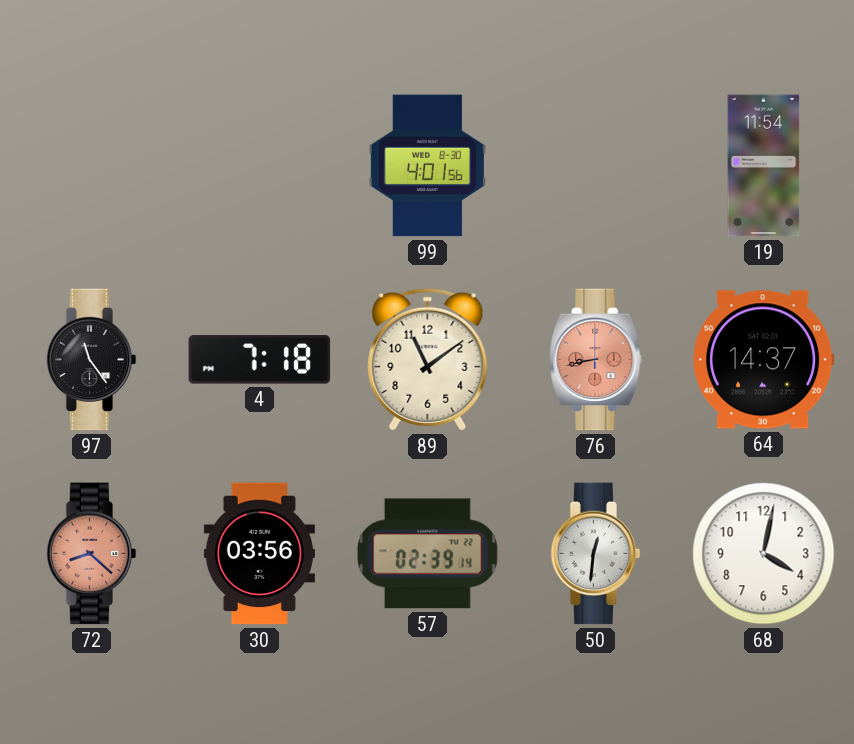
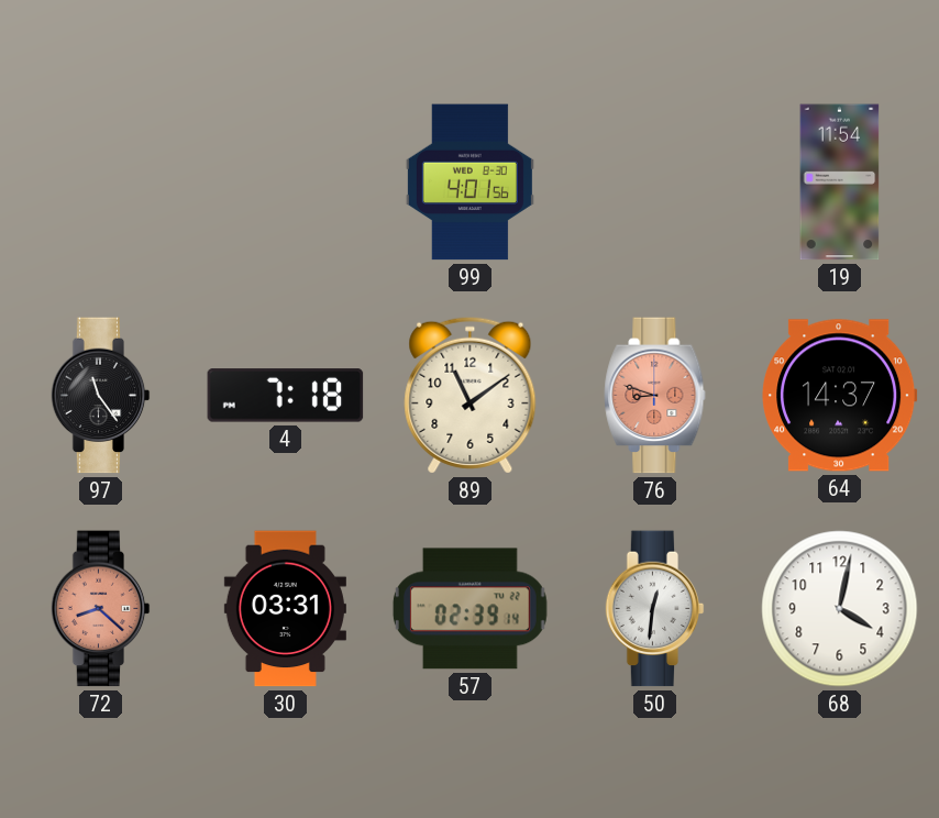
76: 8:43 -> 8:48 (655, 396)
30: 03:56 -> 03:31 (285, 609)
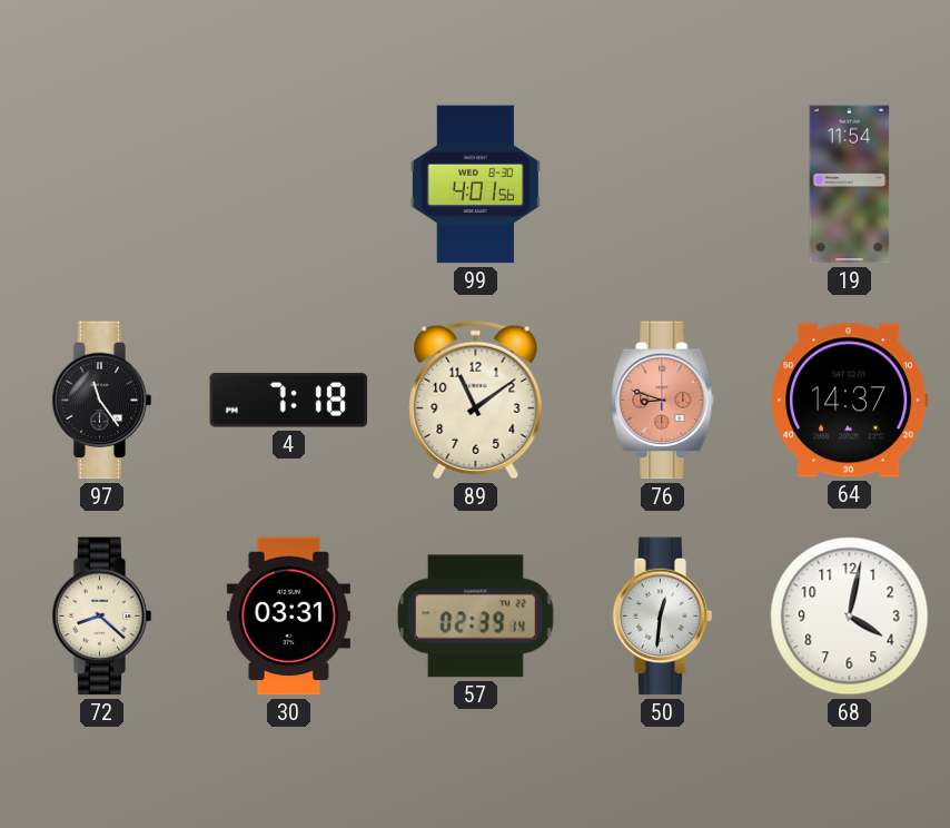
72 dial: salmon -> cream (102, 617)
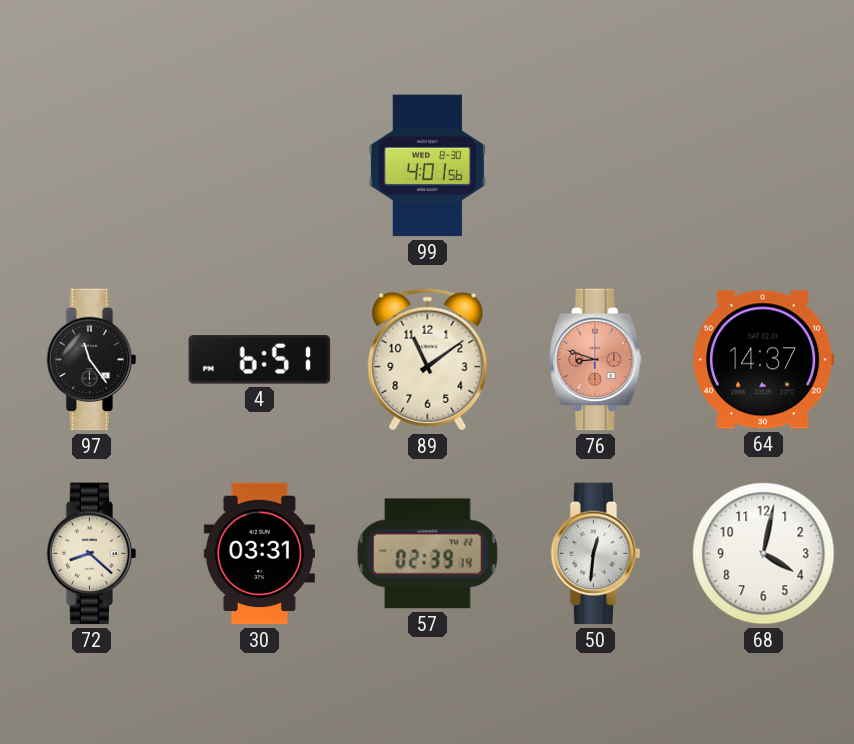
19: 11:54 -> none (850, 185)
4: 7:18 -> 6:51 (260, 360)
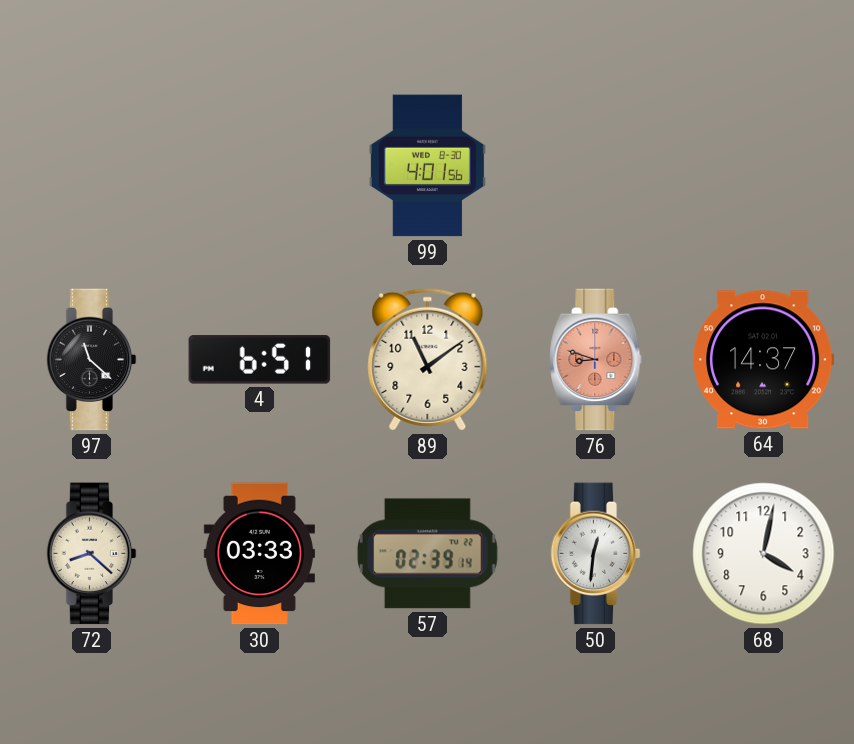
97: 11:24 -> 11:22 (92, 360)
30: 03:31 -> 03:33 (259, 554)
